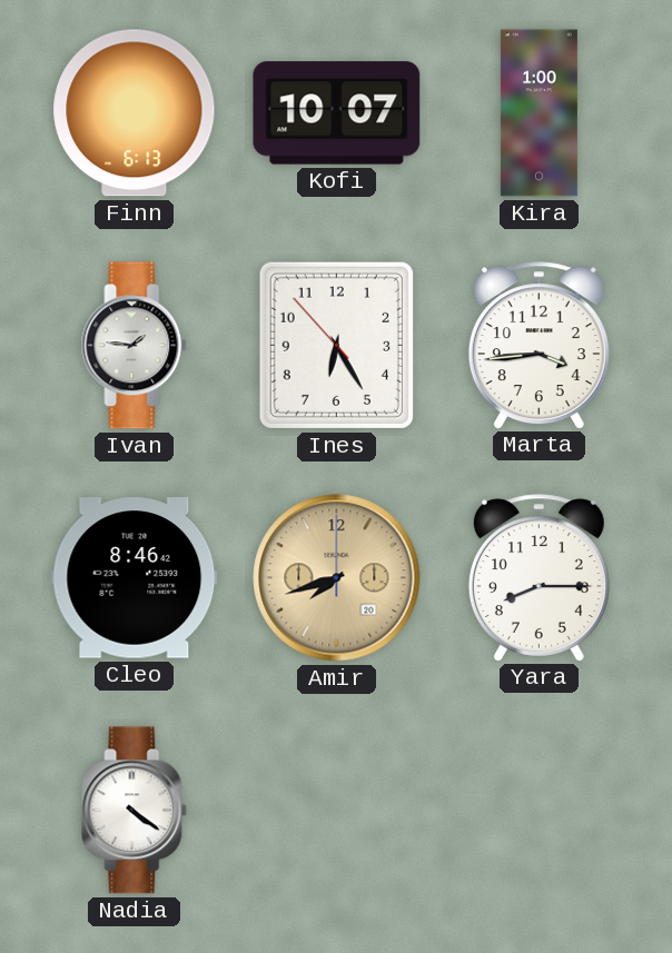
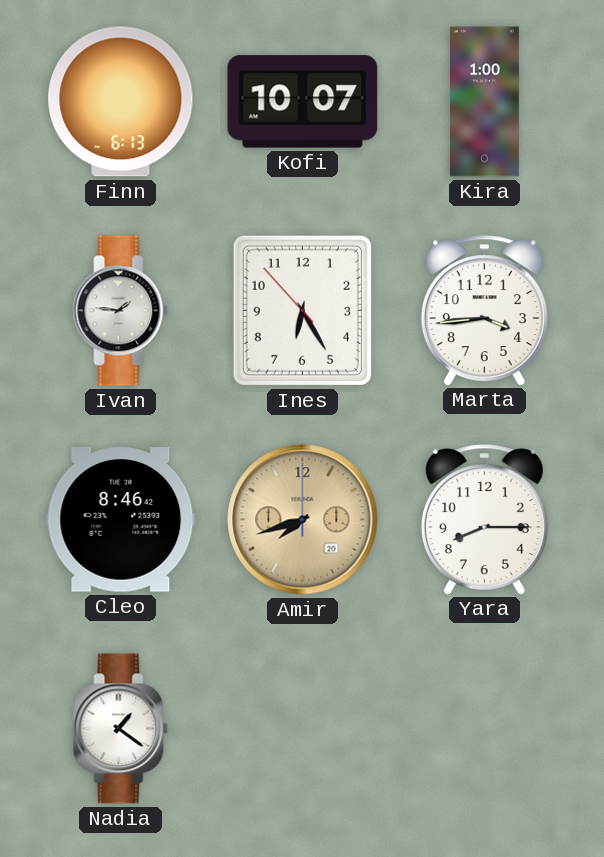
Nadia: 4:21 -> 1:21 (121, 729)
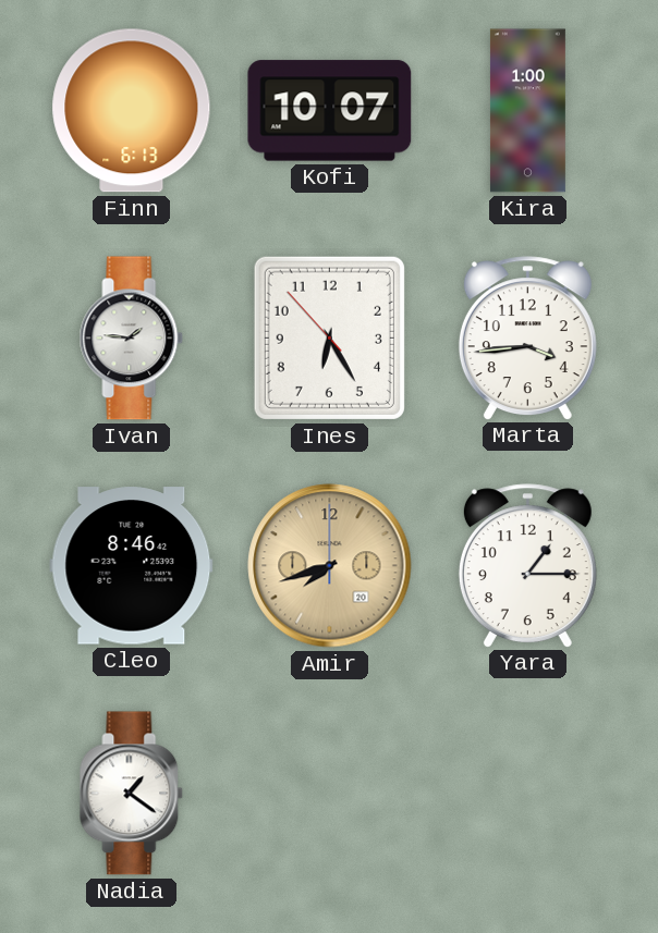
Yara: 8:15 -> 1:15 (527, 565)
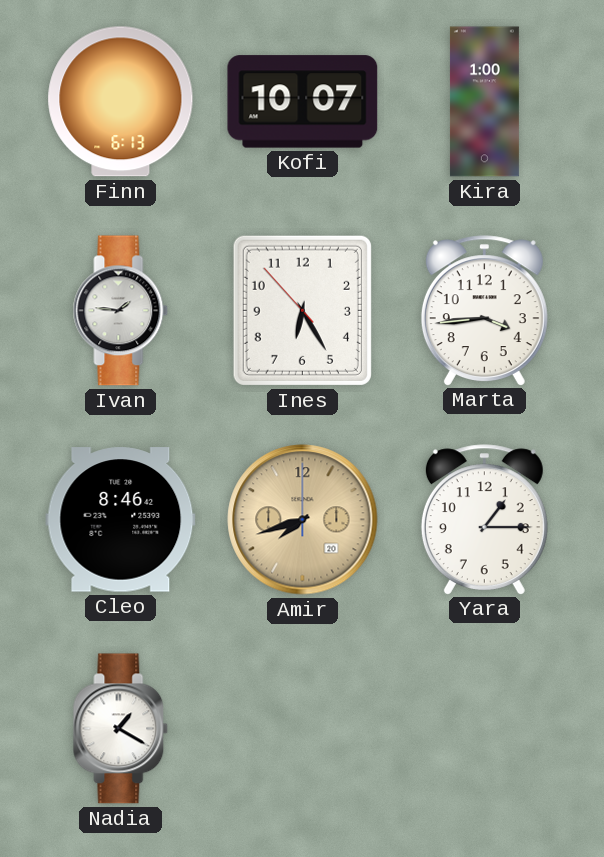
Nadia: 1:21 -> 1:20 (121, 729)
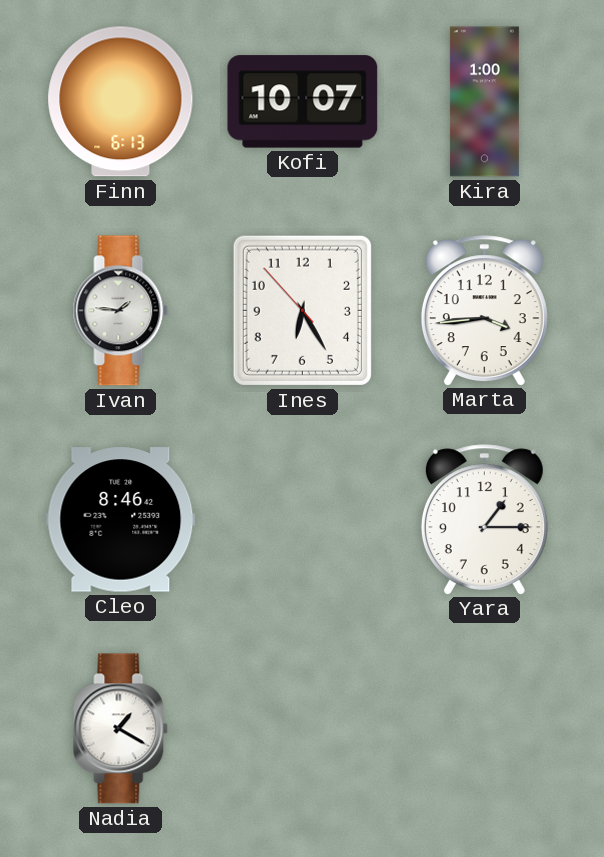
Amir: 7:42 -> none (303, 520)
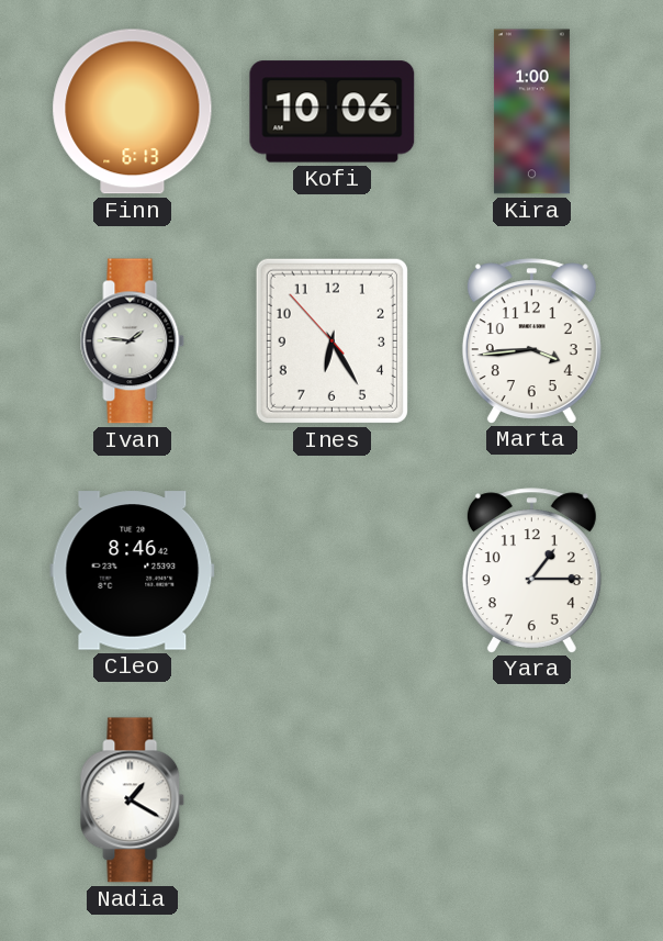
Kofi: 10:07 -> 10:06 (333, 112)
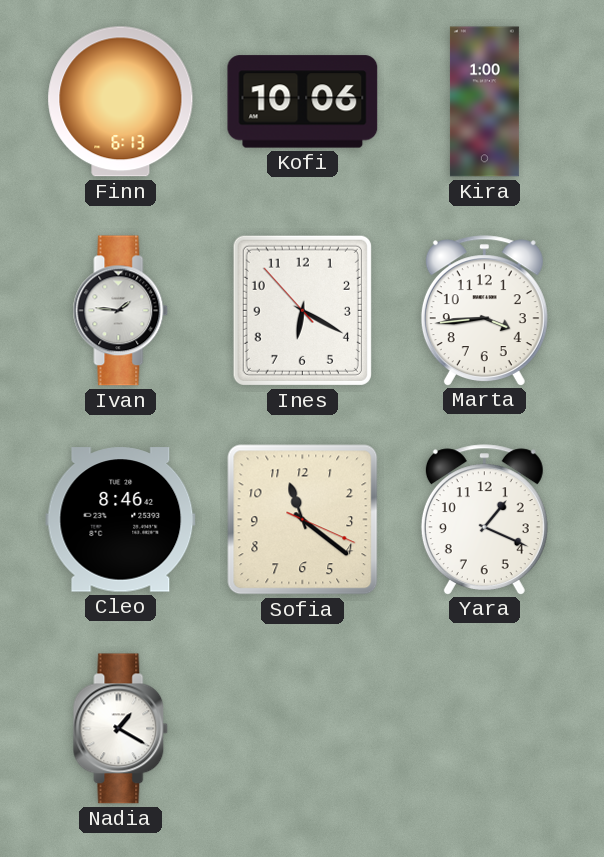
Ines: 6:24 -> 6:19 (302, 310)
Sofia: none -> 11:21 (303, 520)
Yara: 1:15 -> 1:19 (484, 519)
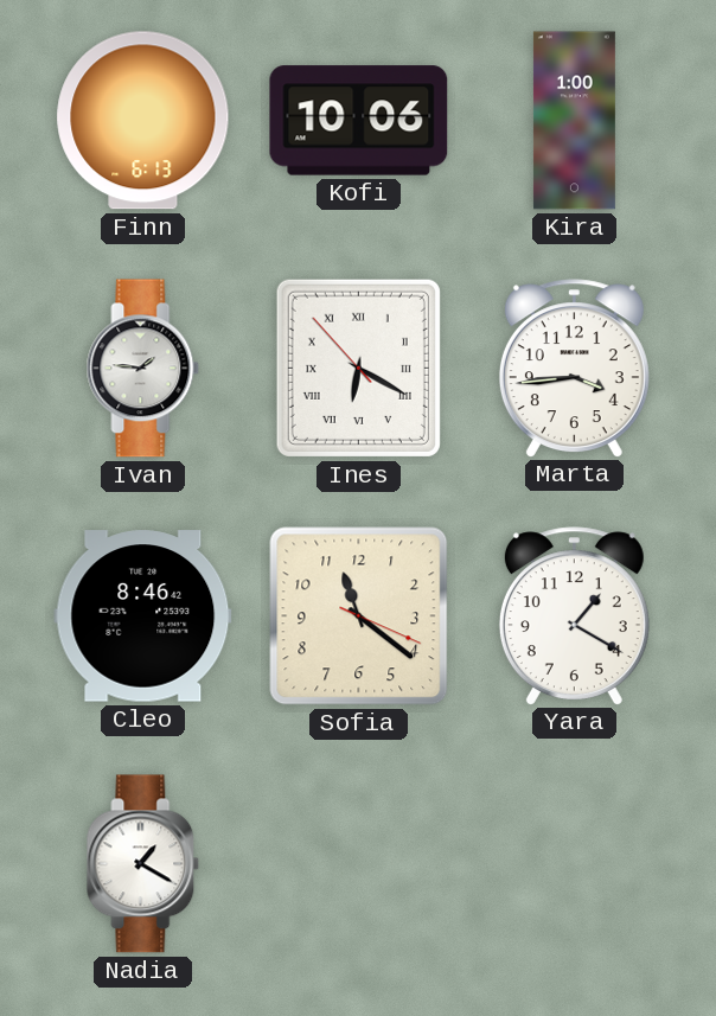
Ines numerals: Arabic -> Roman (358, 368)
Yara: 1:19 -> 1:20 (574, 615)
